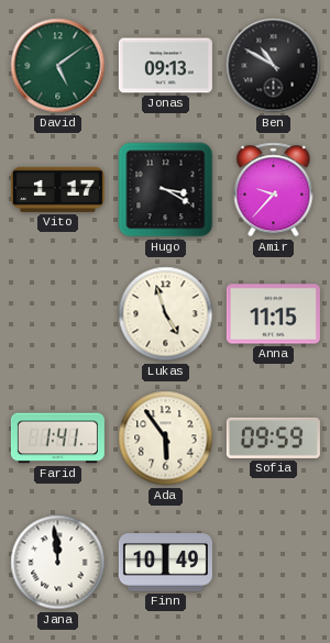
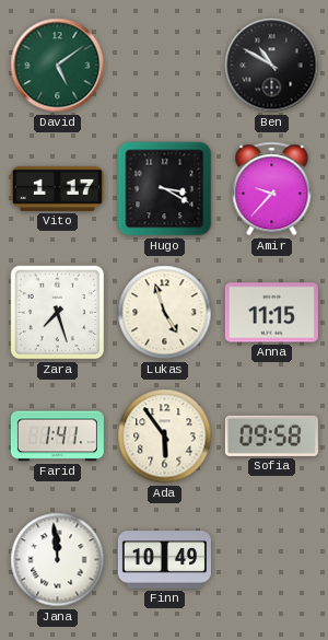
Jonas: 09:13 -> none (165, 66)
Zara: none -> 7:27 (58, 313)
Sofia: 09:59 -> 09:58 (271, 435)
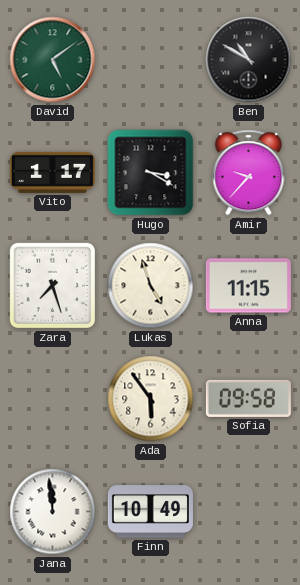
Farid: 1:41 -> none (57, 437)
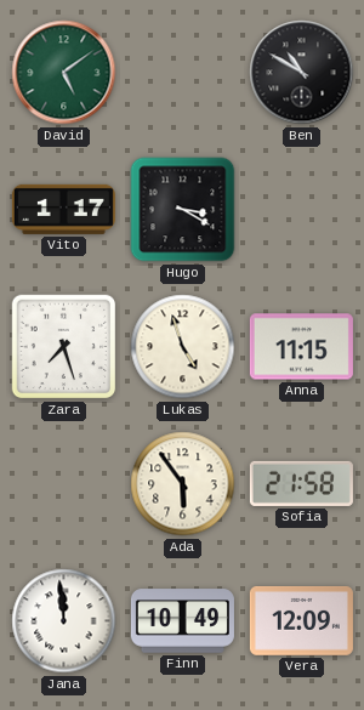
Amir: 9:37 -> none (249, 173)
Sofia: 09:58 -> 21:58 (301, 483)
Vera: none -> 12:09 (301, 620)
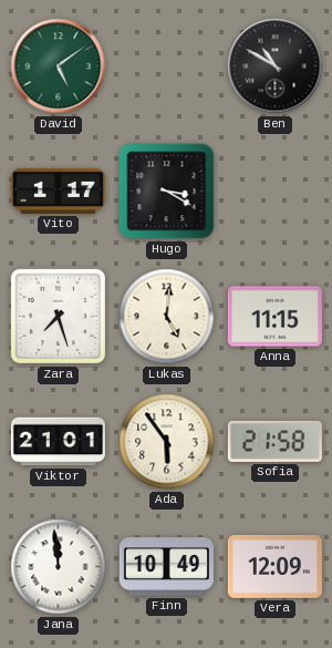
Lukas: 4:57 -> 5:01 (167, 317)
Viktor: none -> 21:01 (58, 442)
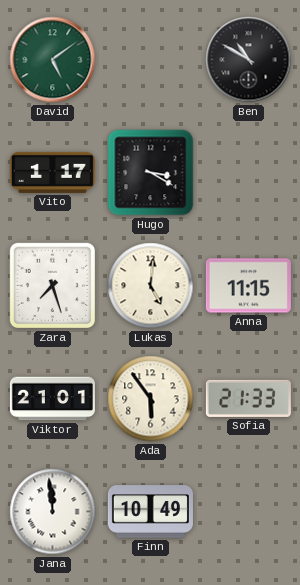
Sofia: 21:58 -> 21:33 (248, 398)
Vera: 12:09 -> none (274, 566)
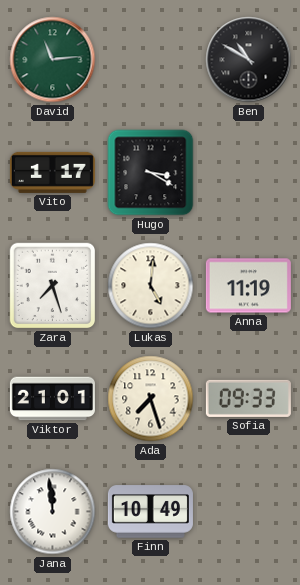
David: 5:09 -> 11:14 (53, 60)
Anna: 11:15 -> 11:19 (248, 286)
Ada: 5:54 -> 7:27 (151, 399)
Sofia: 21:33 -> 09:33 (248, 398)
